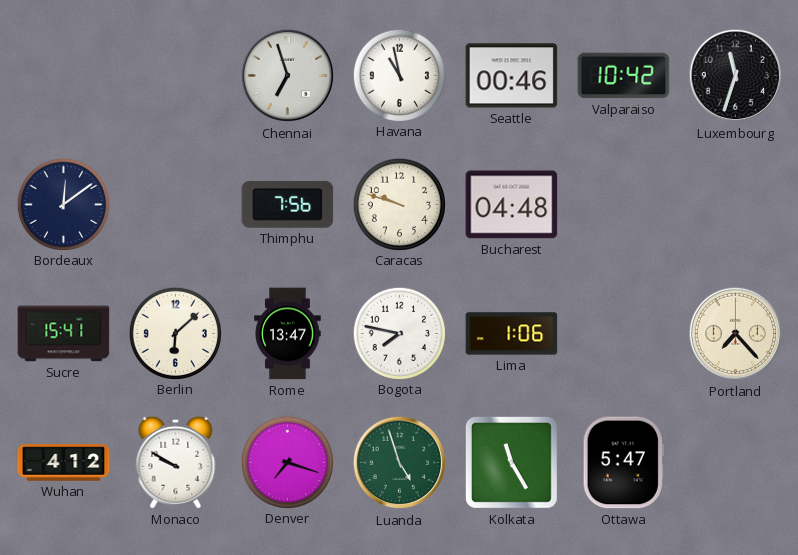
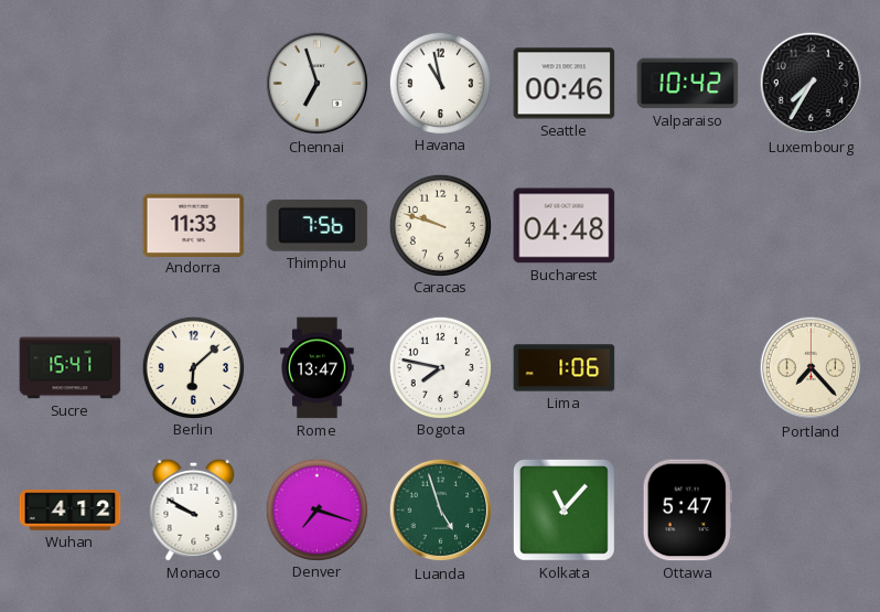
Luxembourg: 11:33 -> 7:35 (812, 84)
Bordeaux: 12:09 -> none (63, 204)
Andorra: none -> 11:33 (194, 225)
Kolkata: 11:25 -> 11:07 (564, 509)
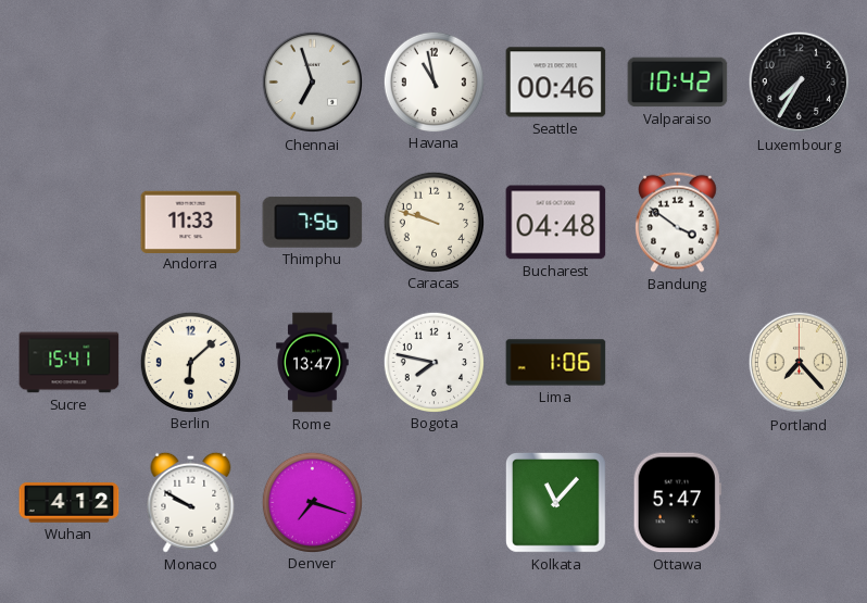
Bandung: none -> 3:51 (678, 222)
Luanda: 4:57 -> none (441, 511)
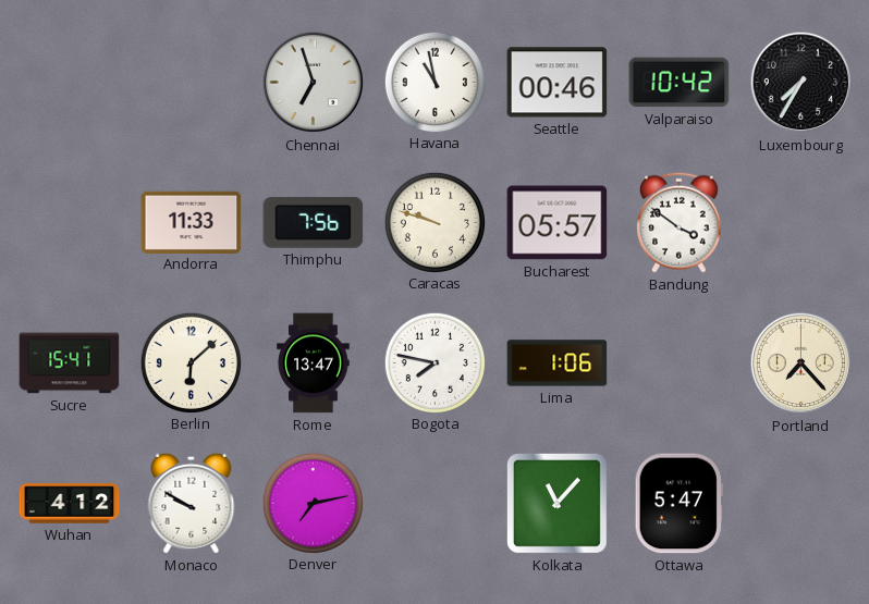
Bucharest: 04:48 -> 05:57 (558, 223)
Denver: 7:18 -> 7:13 (313, 503)
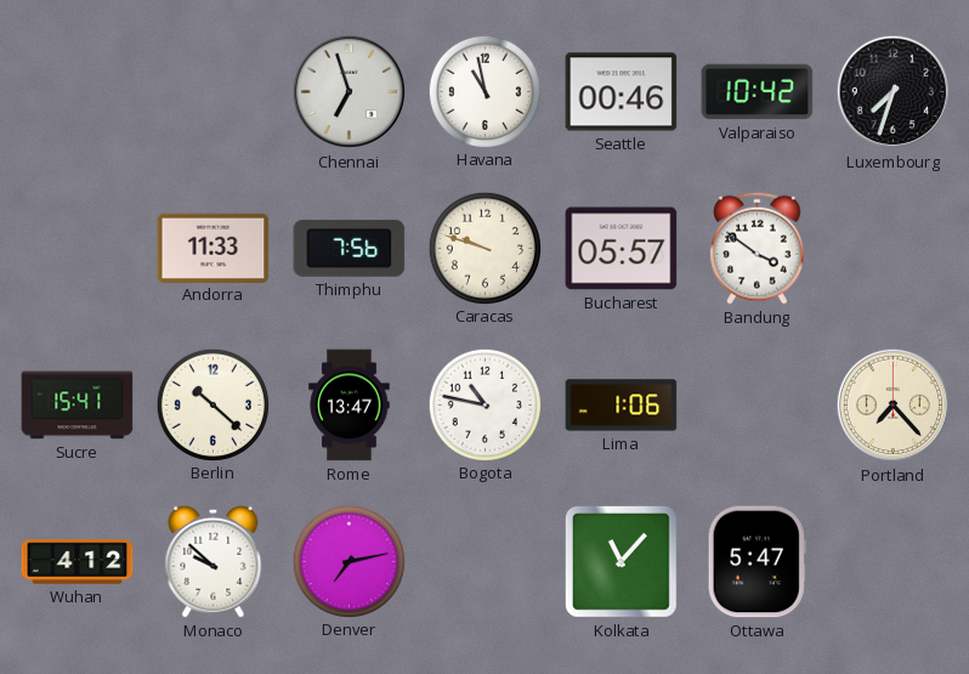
Luxembourg: 7:35 -> 7:33 (894, 92)
Berlin: 6:08 -> 10:22 (212, 404)
Bogota: 7:47 -> 10:47 (484, 404)
Monaco: 9:50 -> 9:52 (214, 561)
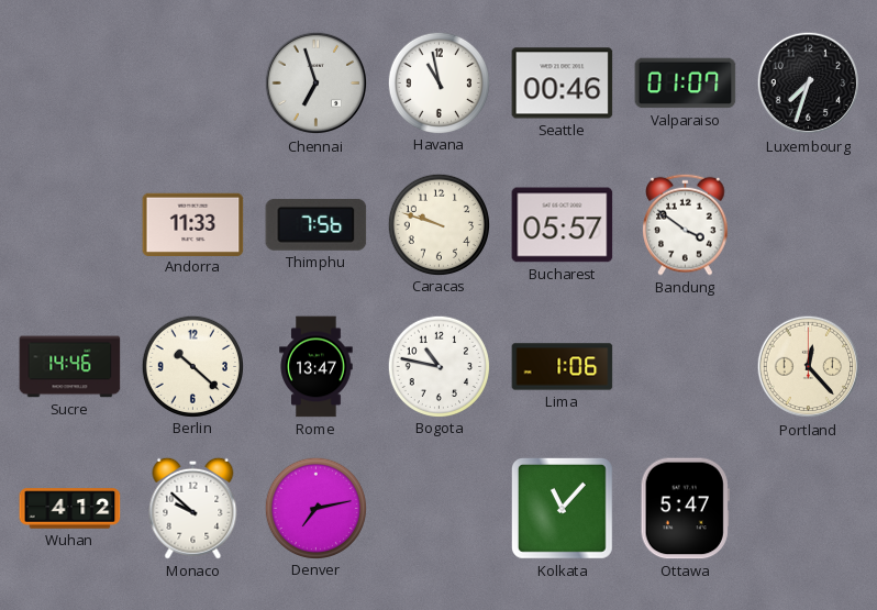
Valparaiso: 10:42 -> 01:07 (686, 84)
Sucre: 15:41 -> 14:46 (70, 367)
Portland: 7:23 -> 12:23 (809, 367)
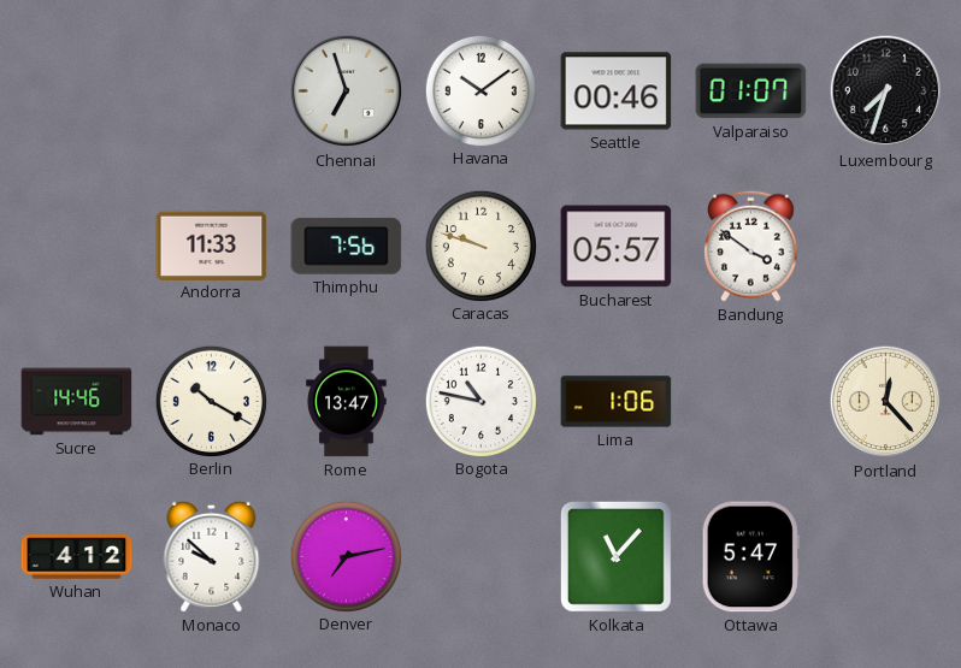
Havana: 10:58 -> 10:09 (480, 90)
Berlin: 10:22 -> 10:20 (211, 401)
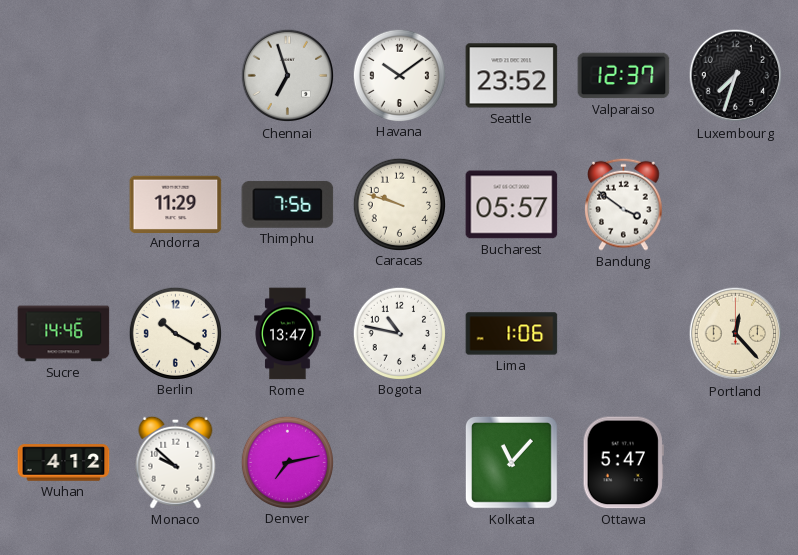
Seattle: 00:46 -> 23:52 (512, 76)
Valparaiso: 01:07 -> 12:37 (624, 76)
Andorra: 11:33 -> 11:29 (176, 204)
